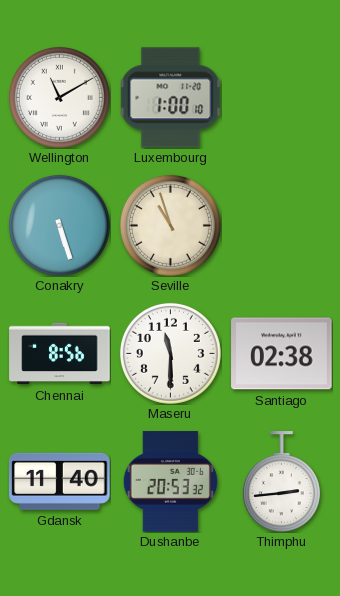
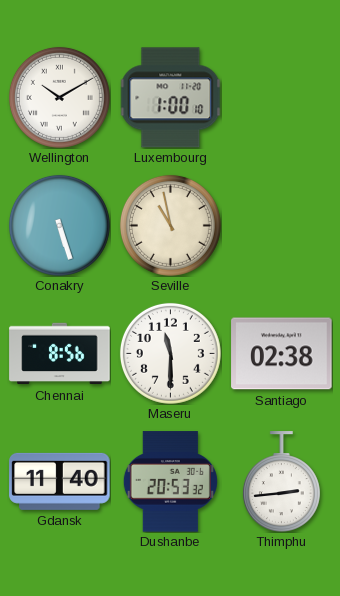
Wellington: 11:10 -> 10:10 (59, 97)
Seville: 10:57 -> 10:58 (170, 225)
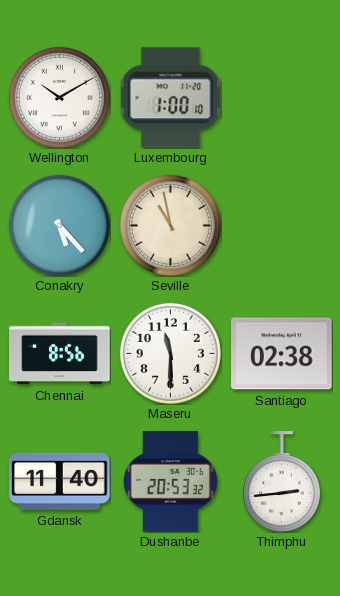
Conakry: 5:27 -> 5:23 (59, 225)
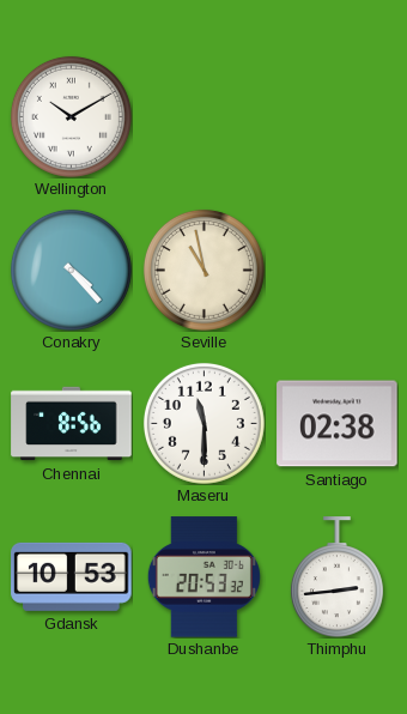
Luxembourg: 1:00 -> none (170, 98)
Conakry: 5:23 -> 4:23 (71, 270)
Gdansk: 11:40 -> 10:53 (72, 576)
